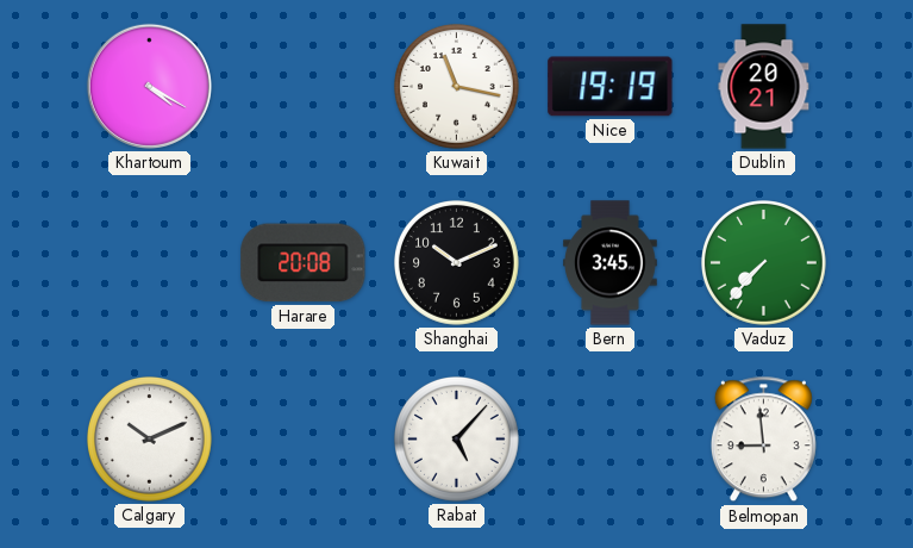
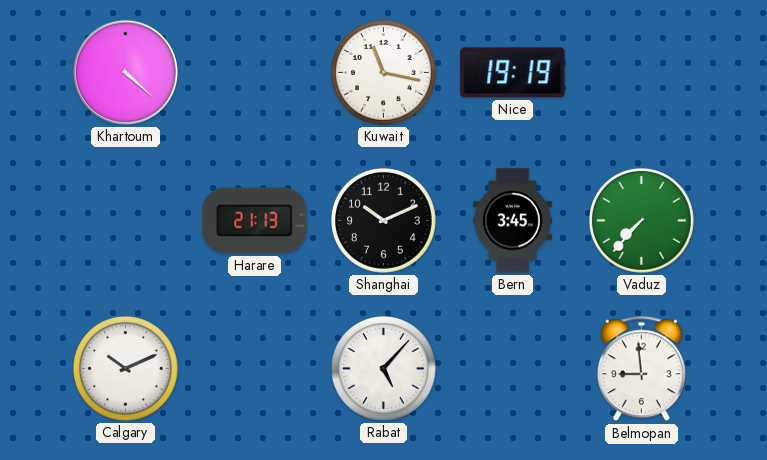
Khartoum: 4:20 -> 4:22 (125, 72)
Dublin: 20:21 -> none (764, 87)
Harare: 20:08 -> 21:13 (255, 221)
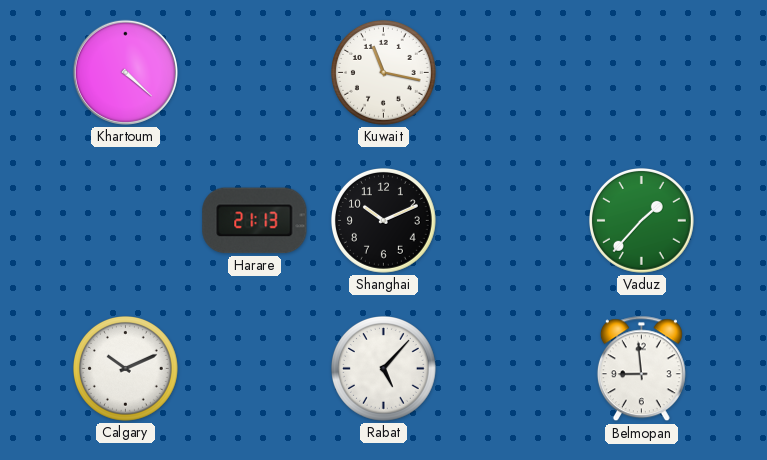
Nice: 19:19 -> none (513, 73)
Bern: 3:45 -> none (513, 221)
Vaduz: 7:37 -> 1:37 (642, 221)
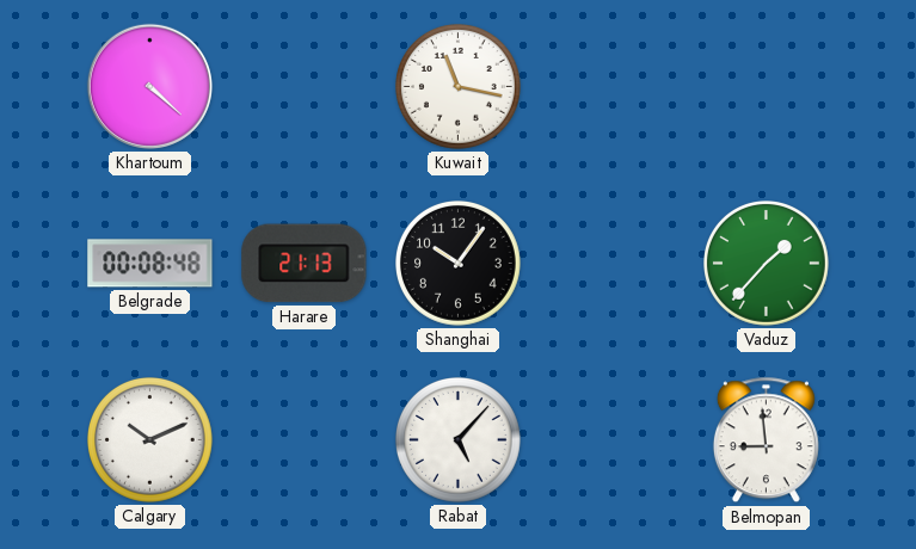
Belgrade: none -> 00:08 (150, 264)
Shanghai: 10:11 -> 10:06 (459, 264)
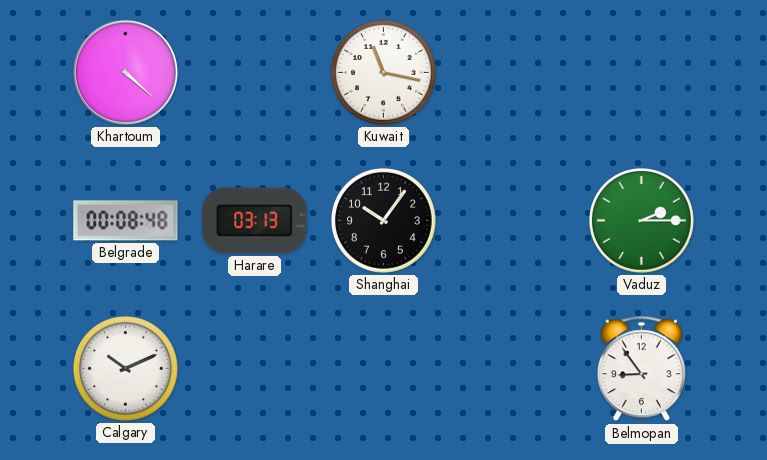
Harare: 21:13 -> 03:13 (255, 221)
Vaduz: 1:37 -> 2:15 (642, 221)
Rabat: 5:07 -> none (459, 440)
Belmopan: 8:59 -> 8:54 (641, 369)
